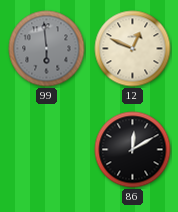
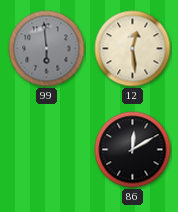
12: 12:49 -> 12:29 (133, 49)
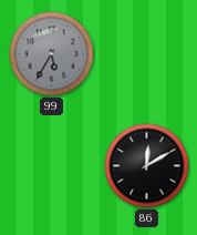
99: 5:59 -> 5:35 (52, 54)
12: 12:29 -> none (133, 49)
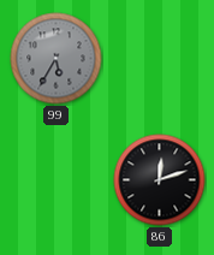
86: 12:10 -> 12:12 (160, 180)
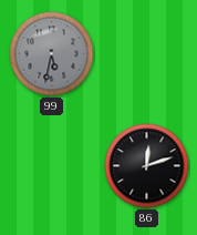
99: 5:35 -> 5:32 (52, 54)
